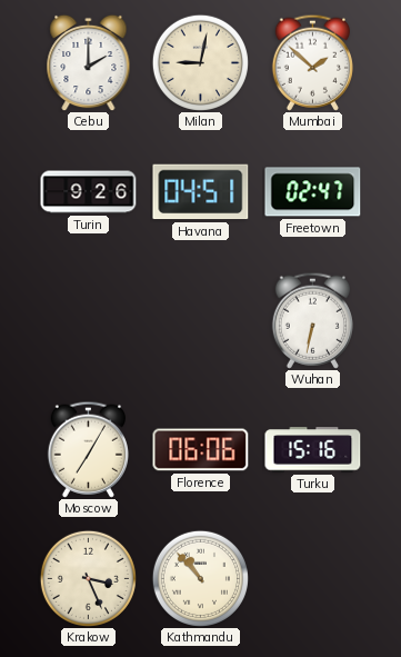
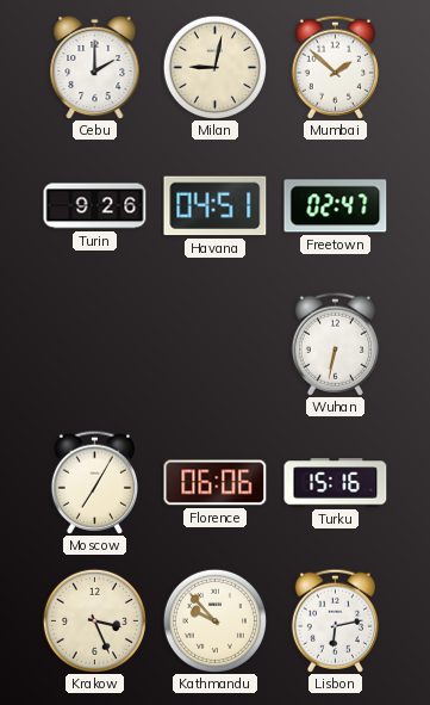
Kathmandu: 10:53 -> 9:53 (214, 620)
Lisbon: none -> 6:13 (335, 620)
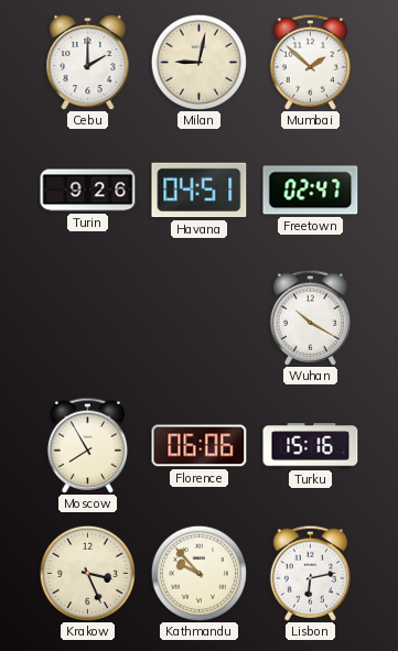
Wuhan: 6:32 -> 10:20 (310, 317)
Moscow: 7:05 -> 7:55 (87, 445)
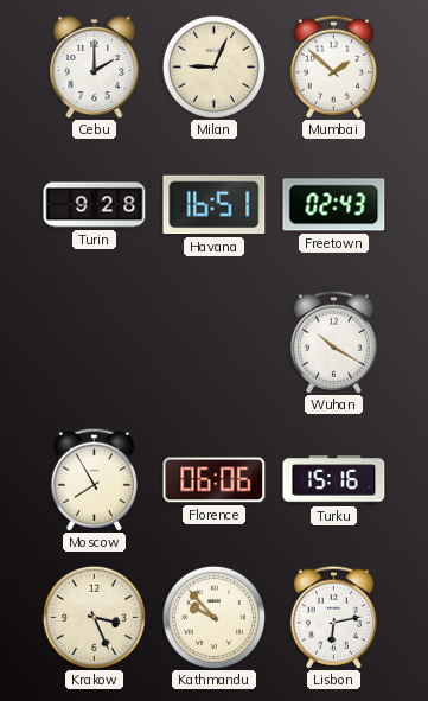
Milan: 9:02 -> 9:04 (213, 66)
Turin: 9:26 -> 9:28 (95, 205)
Havana: 04:51 -> 16:51 (215, 205)
Freetown: 02:47 -> 02:43 (334, 205)
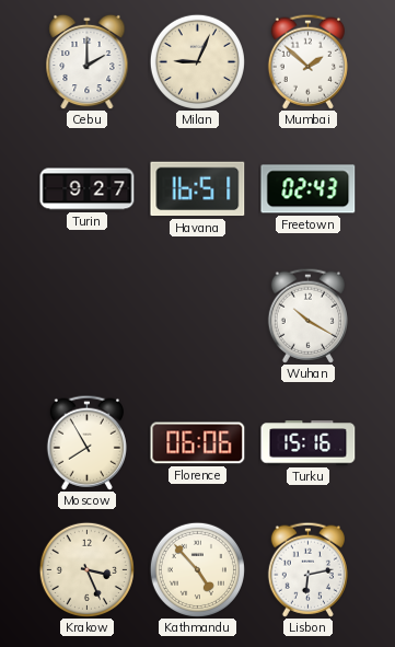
Turin: 9:28 -> 9:27 (88, 189)
Kathmandu: 9:53 -> 4:53 (197, 569)
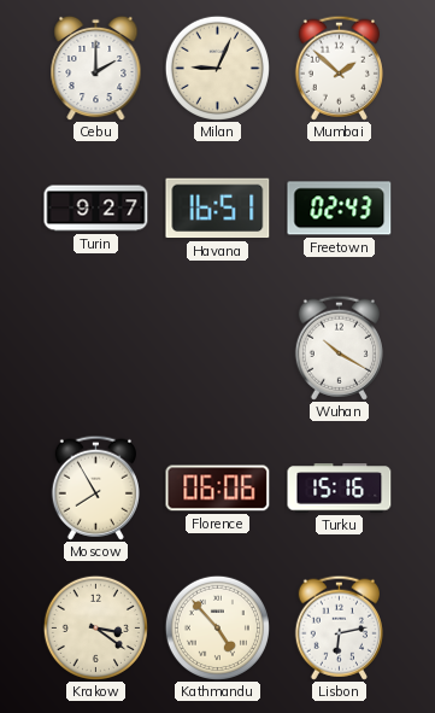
Krakow: 3:26 -> 3:21 (95, 627)
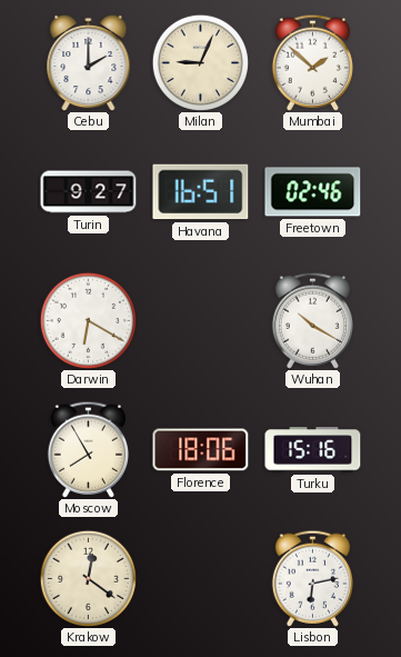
Freetown: 02:43 -> 02:46 (313, 192)
Darwin: none -> 6:20 (88, 320)
Florence: 06:06 -> 18:06 (201, 450)
Krakow: 3:21 -> 12:21 (88, 578)
Kathmandu: 4:53 -> none (217, 627)
